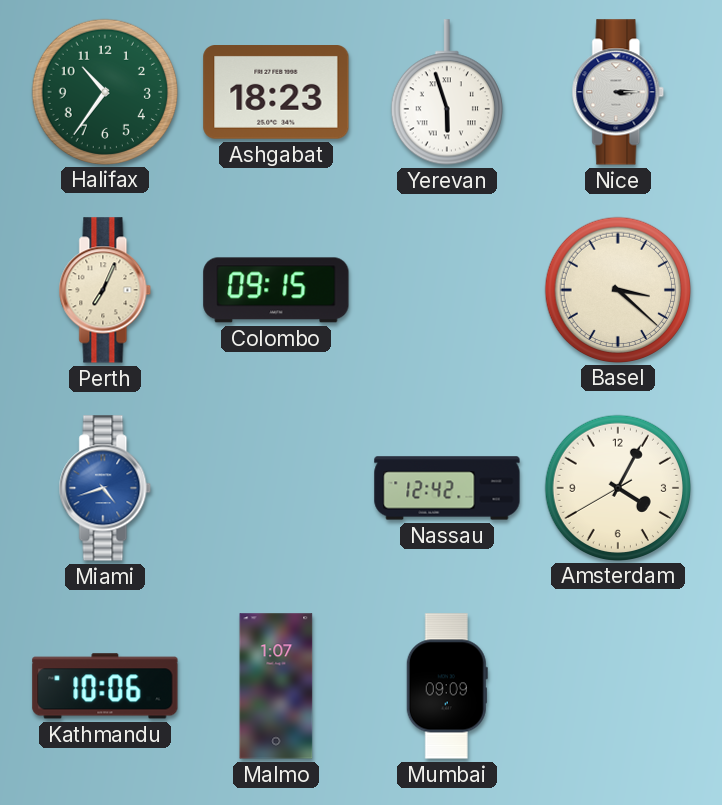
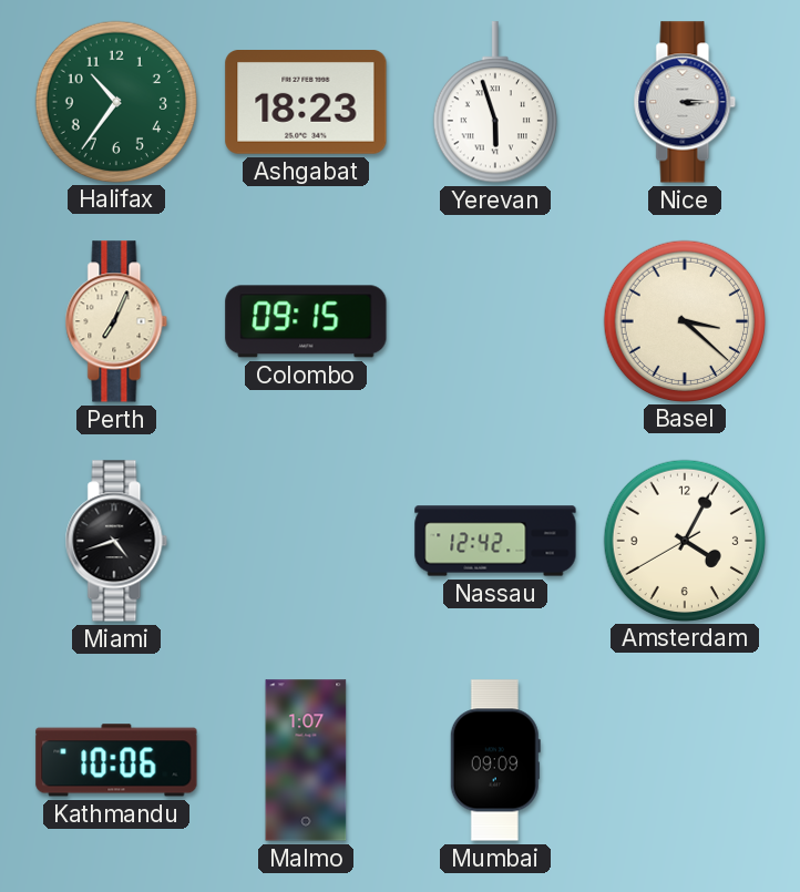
Miami dial: blue -> black (116, 541)
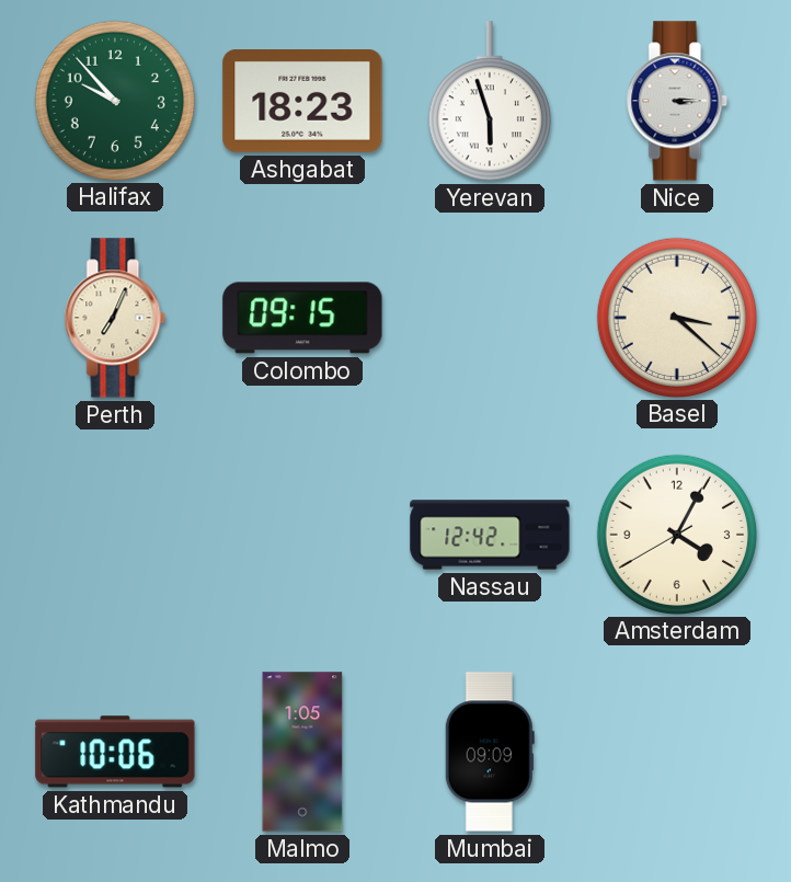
Halifax: 10:36 -> 9:53 (114, 100)
Miami: 4:42 -> none (116, 541)
Malmo: 1:07 -> 1:05 (302, 752)
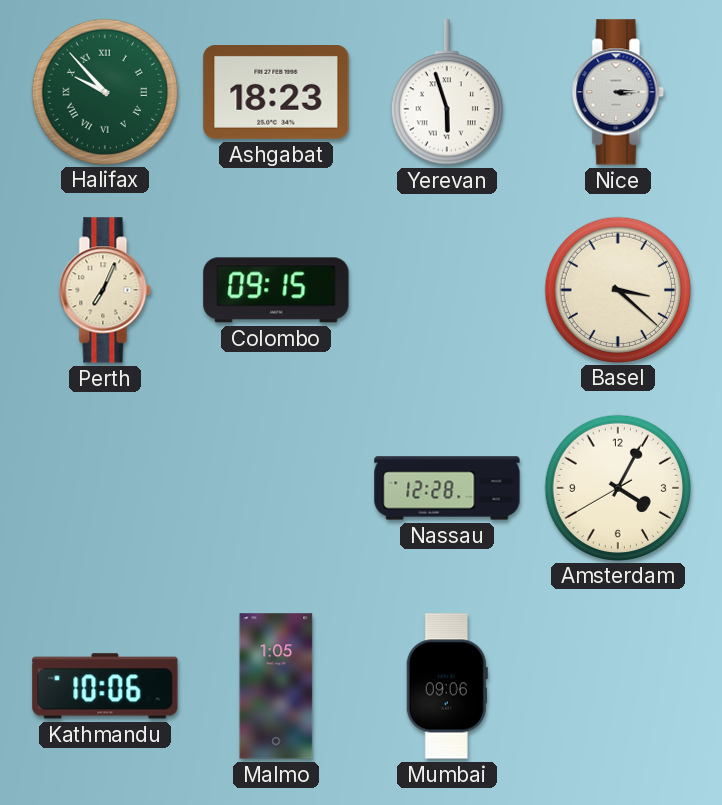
Halifax numerals: Arabic -> Roman (104, 91)
Nassau: 12:42 -> 12:28 (447, 488)
Mumbai: 09:09 -> 09:06 (447, 686)
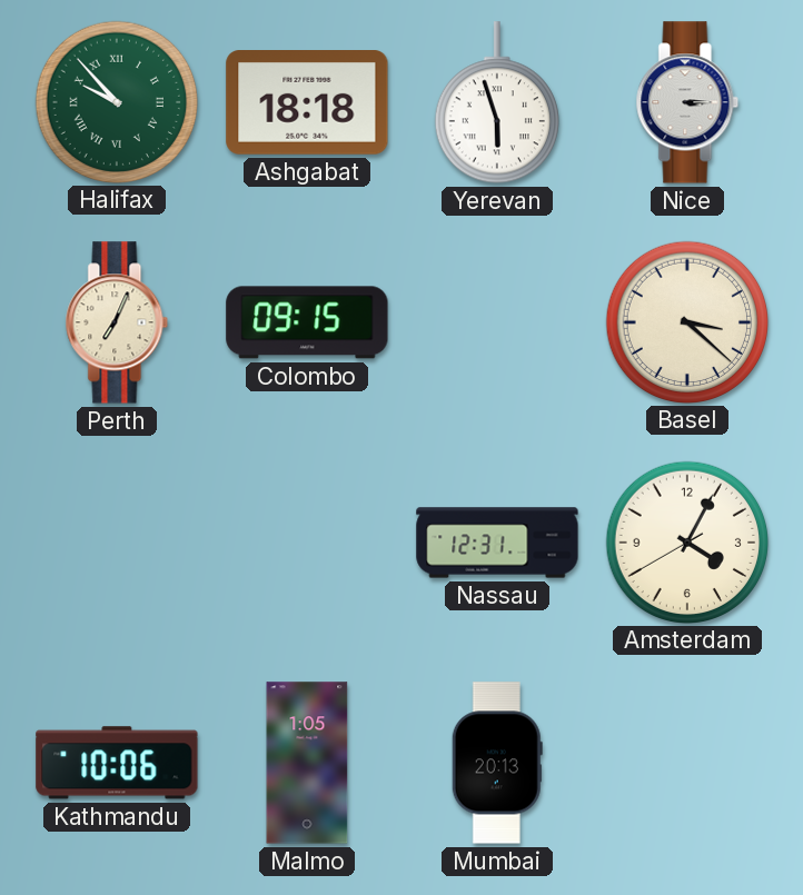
Ashgabat: 18:23 -> 18:18 (307, 103)
Nassau: 12:28 -> 12:31 (497, 543)
Mumbai: 09:06 -> 20:13 (497, 763)
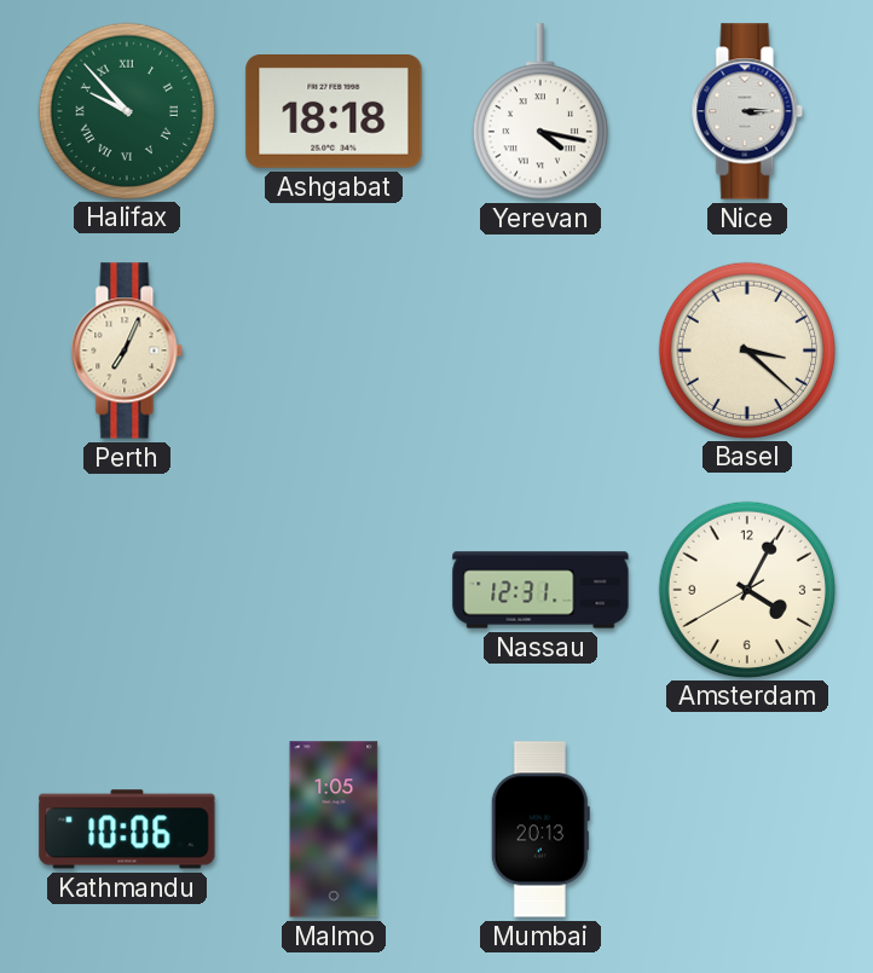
Yerevan: 5:57 -> 4:17 (540, 111)
Colombo: 09:15 -> none (307, 322)
